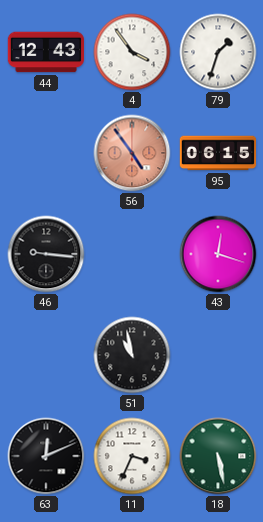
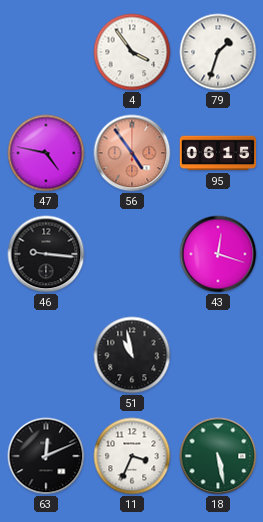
44: 12:43 -> none (46, 52)
47: none -> 4:47 (46, 153)
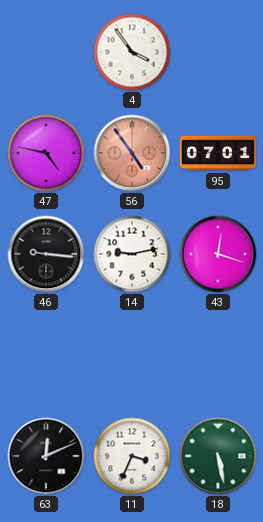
79: 1:33 -> none (218, 52)
95: 06:15 -> 07:01 (218, 153)
14: none -> 9:13 (132, 254)
51: 10:58 -> none (132, 355)
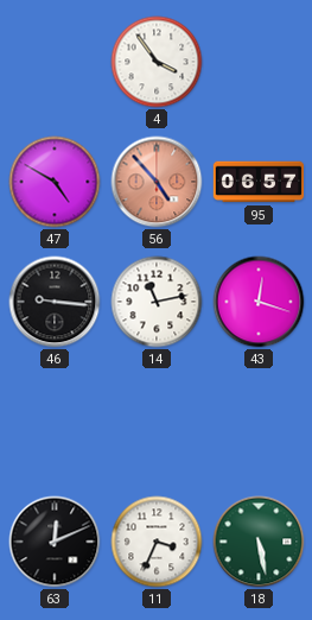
47: 4:47 -> 4:50 (55, 182)
56: 4:54 -> 4:53 (157, 182)
95: 07:01 -> 06:57 (259, 182)
14: 9:13 -> 11:13 (157, 302)
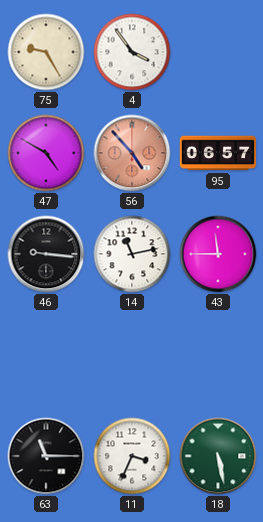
75: none -> 9:25 (46, 52)
43: 12:18 -> 11:45 (218, 254)
63: 12:11 -> 11:15 (46, 456)
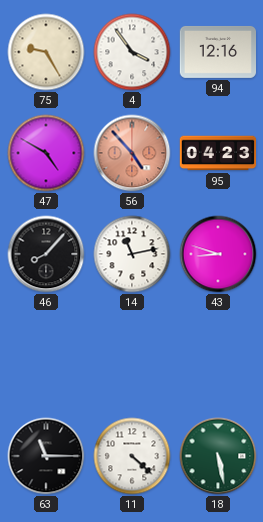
94: none -> 12:16 (217, 52)
95: 06:57 -> 04:23 (218, 153)
46: 9:16 -> 8:07 (46, 254)
43: 11:45 -> 8:48 (218, 254)
11: 3:34 -> 4:22 (132, 456)
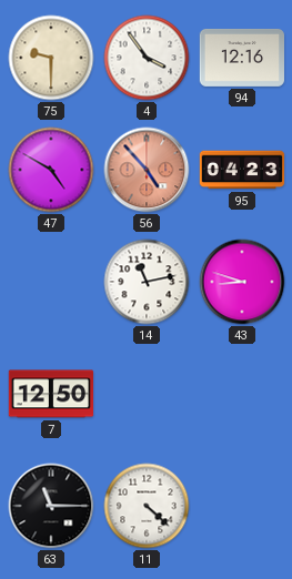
75: 9:25 -> 9:30 (51, 58)
46: 8:07 -> none (46, 254)
7: none -> 12:50 (51, 394)
18: 5:28 -> none (218, 456)
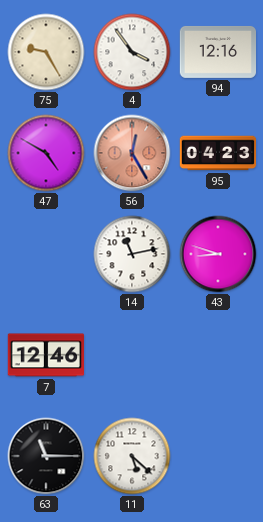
75: 9:30 -> 9:25 (46, 52)
56: 4:53 -> 12:25 (132, 153)
7: 12:50 -> 12:46 (46, 355)
11: 4:22 -> 5:22 (132, 456)
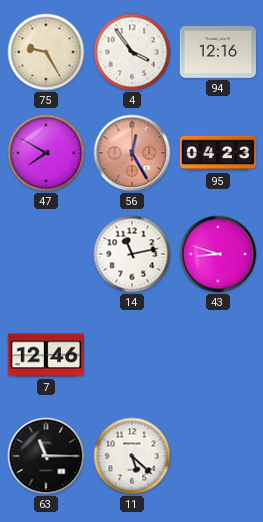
47: 4:50 -> 7:50 (46, 153)
